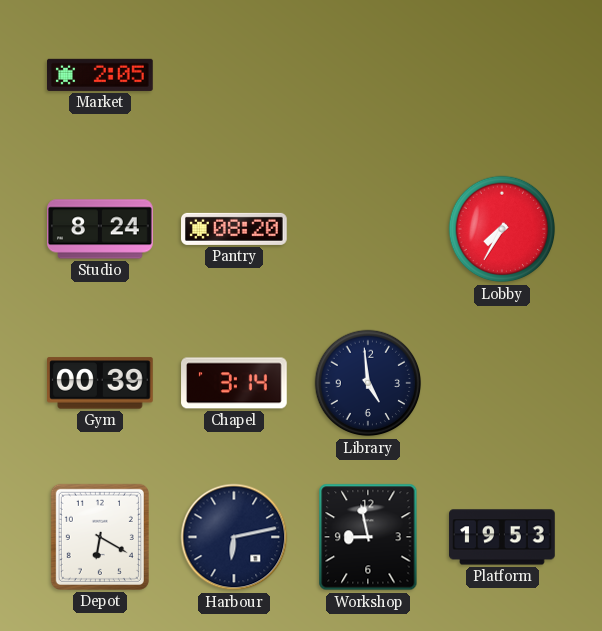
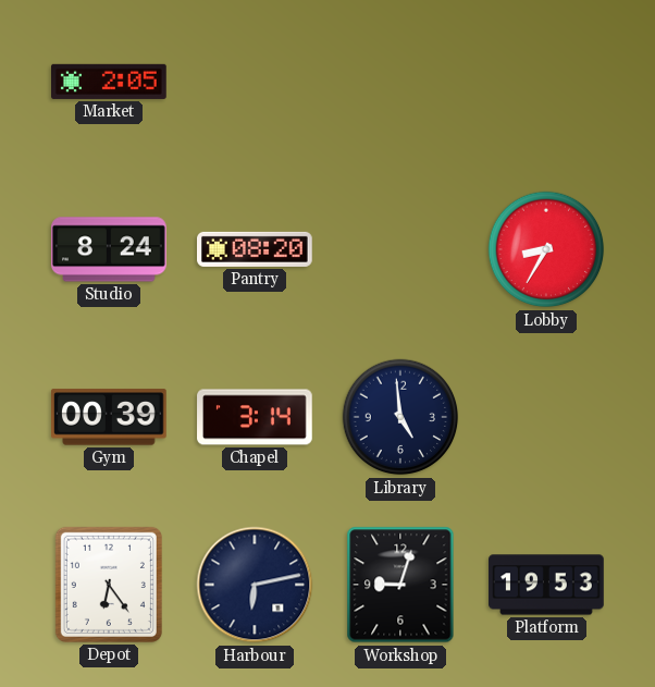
Lobby: 7:35 -> 8:35 (546, 249)
Depot: 6:20 -> 6:24 (109, 585)
Workshop: 8:58 -> 9:03 (400, 585)
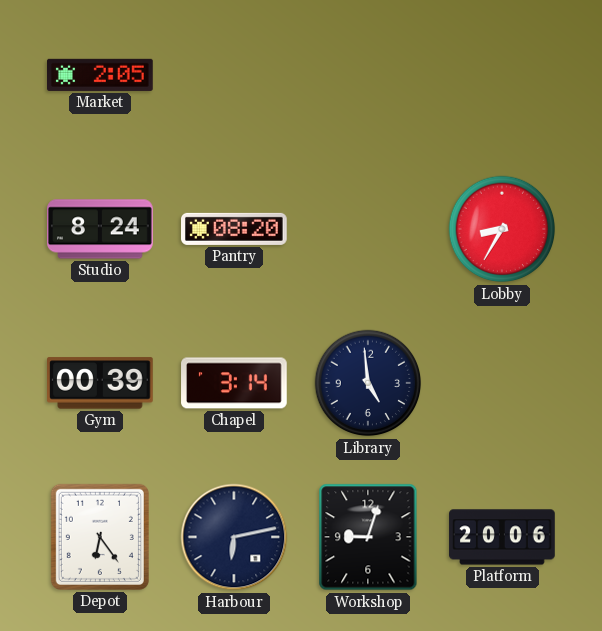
Platform: 19:53 -> 20:06 (502, 537)
